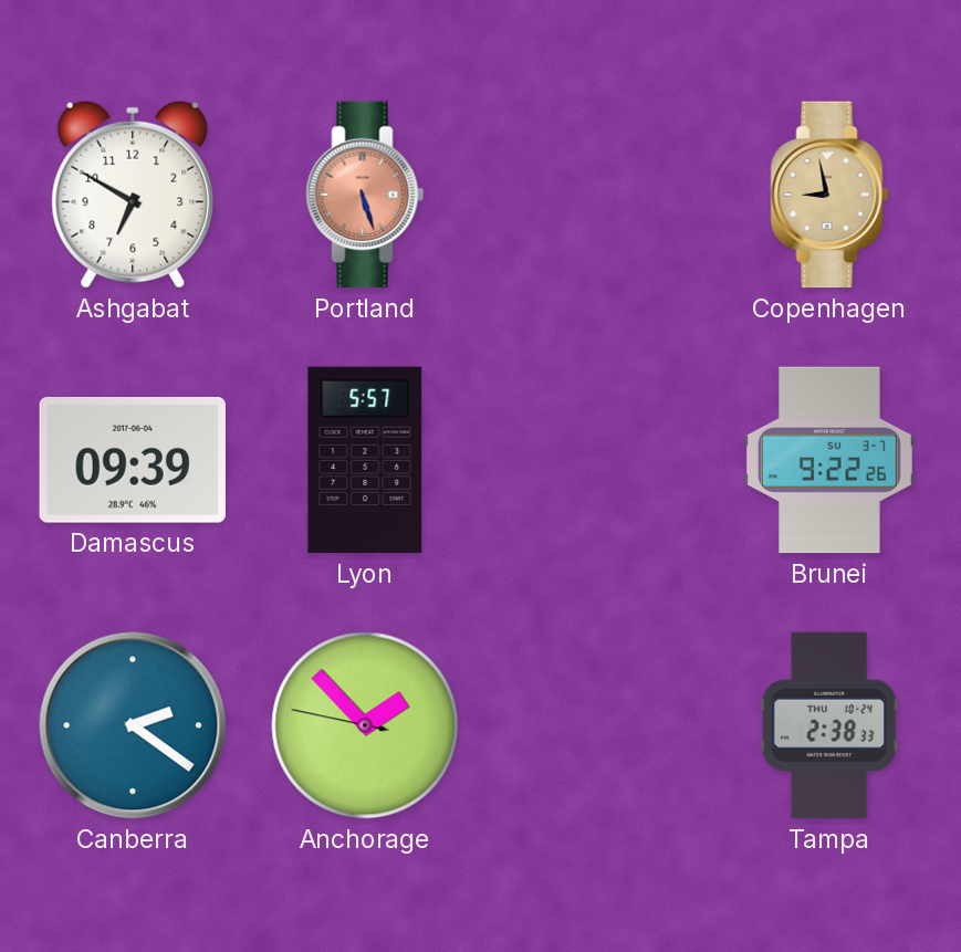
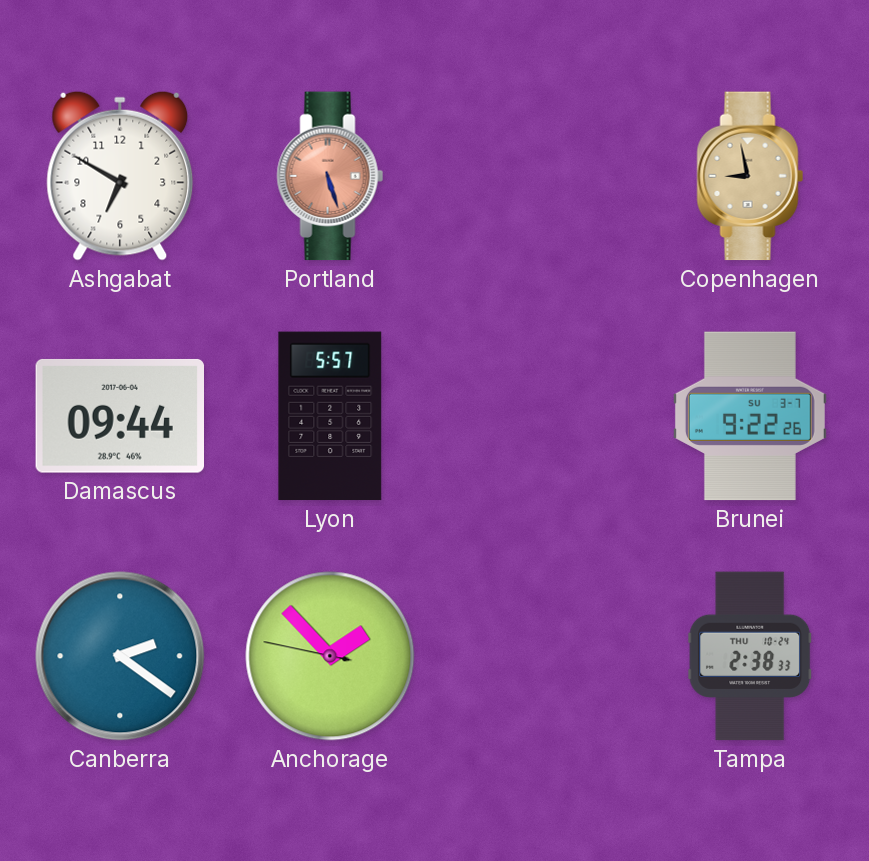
Damascus: 09:39 -> 09:44 (119, 416)
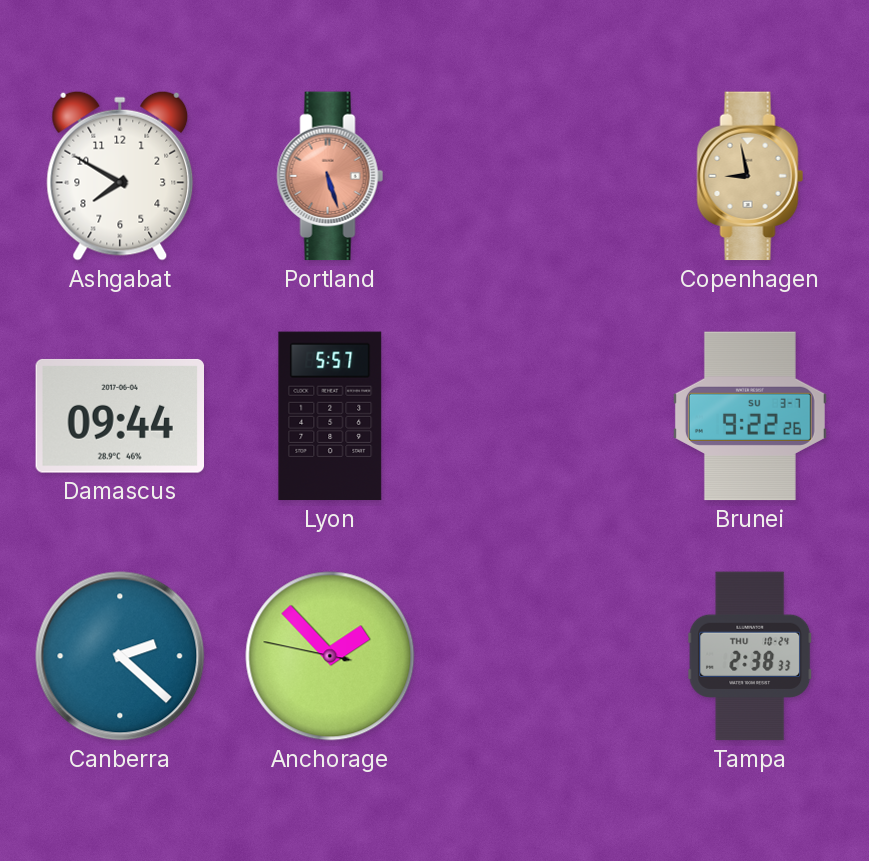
Ashgabat: 6:50 -> 7:50 (120, 176)
Canberra: 2:21 -> 2:22 (120, 656)
